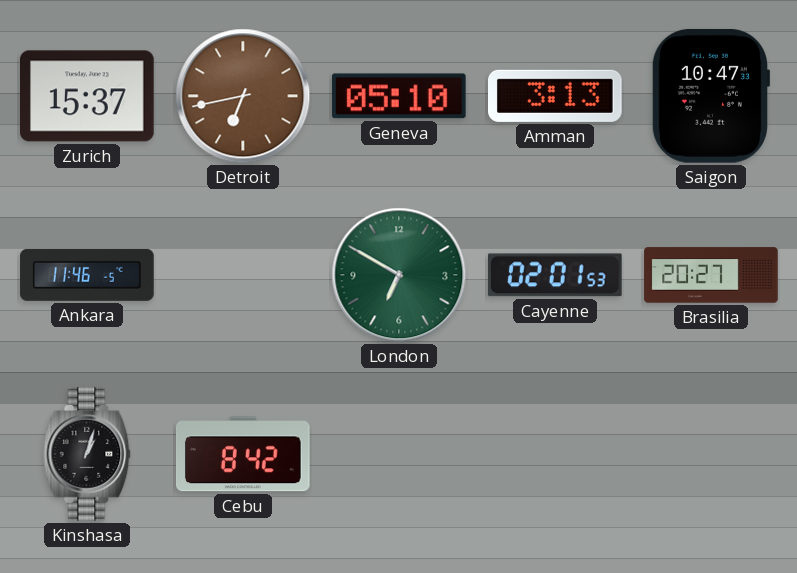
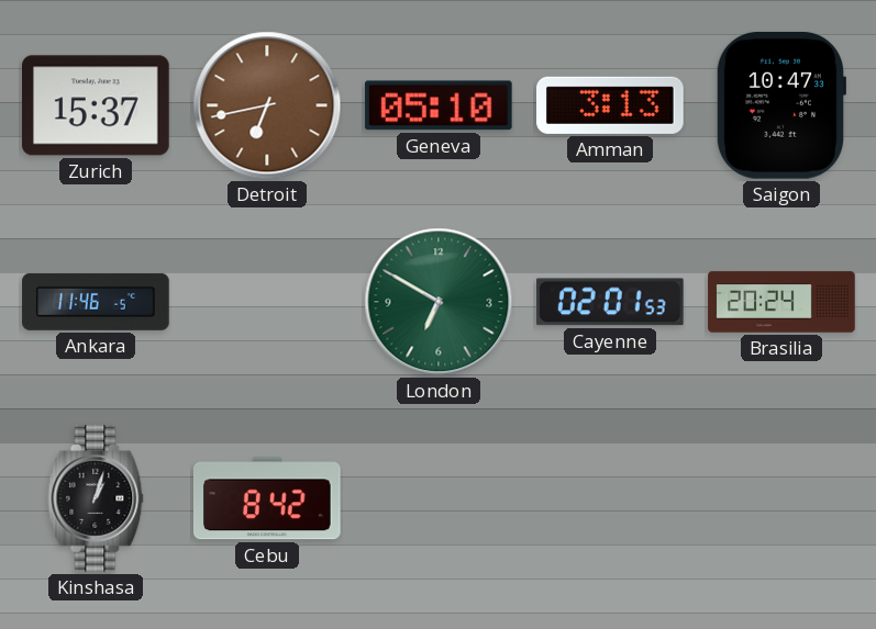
Brasilia: 20:27 -> 20:24 (781, 302)
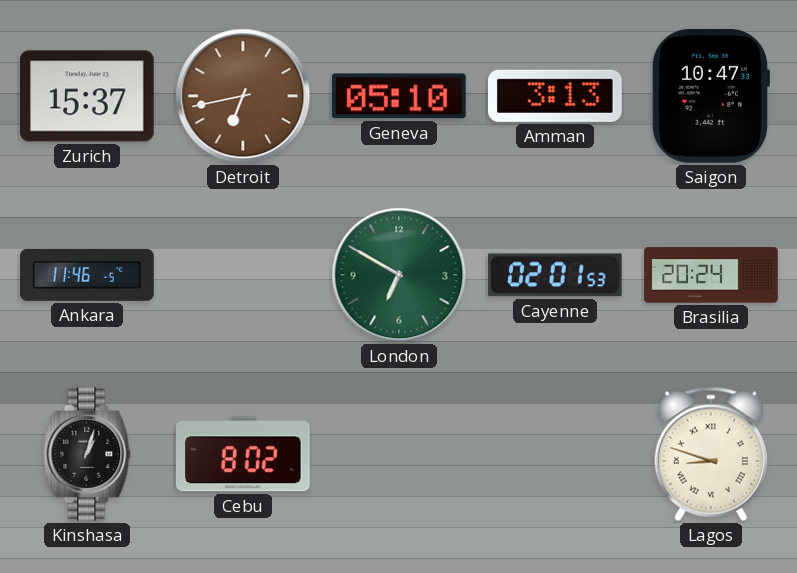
Cebu: 8:42 -> 8:02 (244, 454)
Lagos: none -> 8:48 (711, 454)
